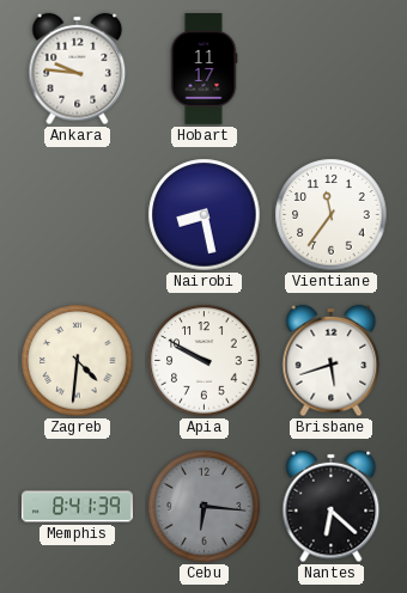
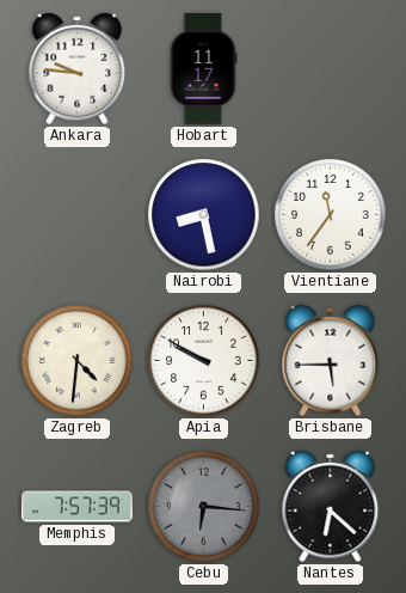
Brisbane: 5:42 -> 5:45 (331, 361)
Memphis: 8:41 -> 7:57 (78, 507)
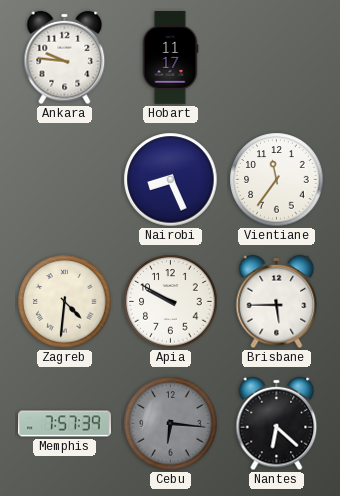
Nairobi: 8:28 -> 8:26 (171, 180)
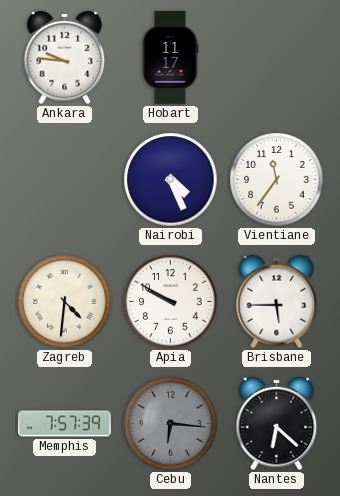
Nairobi: 8:26 -> 4:26 (171, 180)
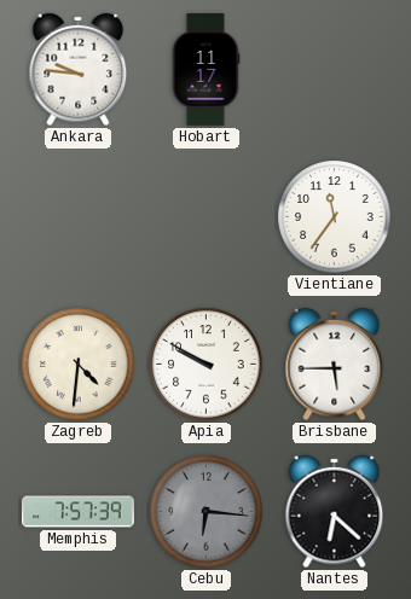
Nairobi: 4:26 -> none (171, 180)
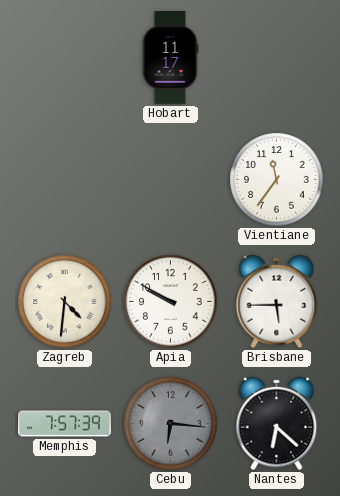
Ankara: 9:46 -> none (79, 70)
